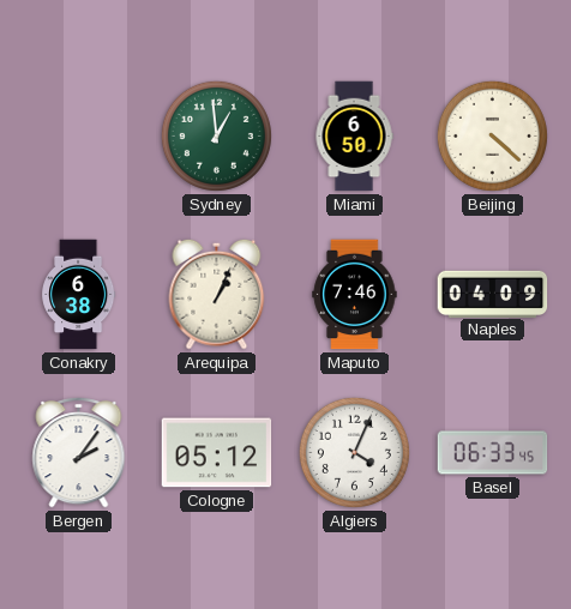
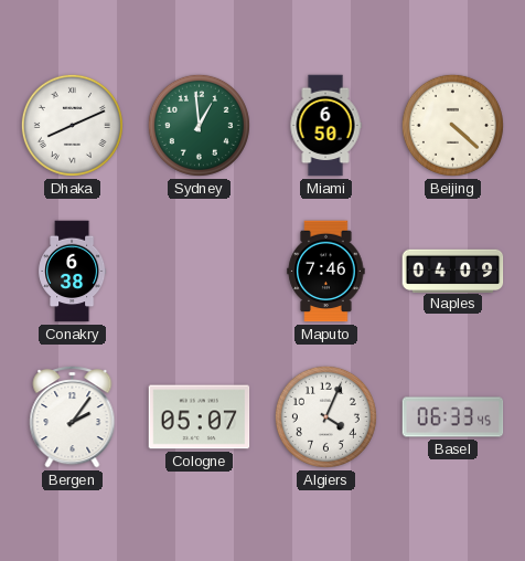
Dhaka: none -> 8:11 (72, 125)
Arequipa: 1:04 -> none (217, 294)
Cologne: 05:12 -> 05:07 (200, 417)
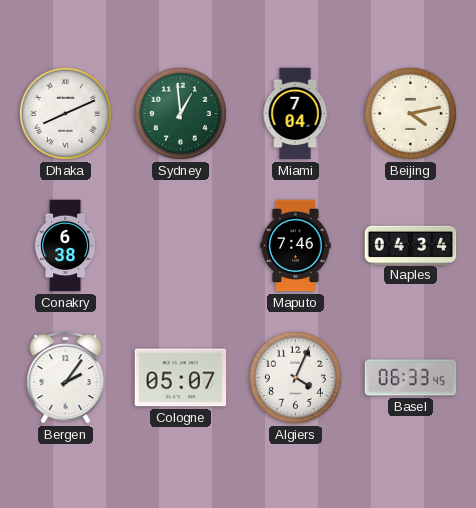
Miami: 6:50 -> 7:04 (295, 114)
Beijing: 4:22 -> 4:13 (410, 113)
Naples: 04:09 -> 04:34 (411, 245)
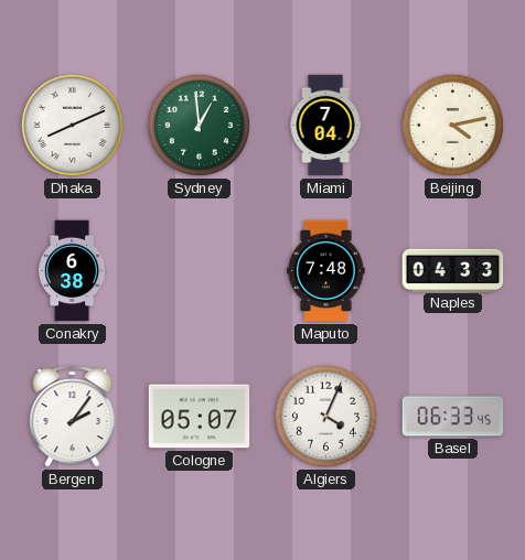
Maputo: 7:46 -> 7:48 (326, 271)
Naples: 04:34 -> 04:33 (453, 270)
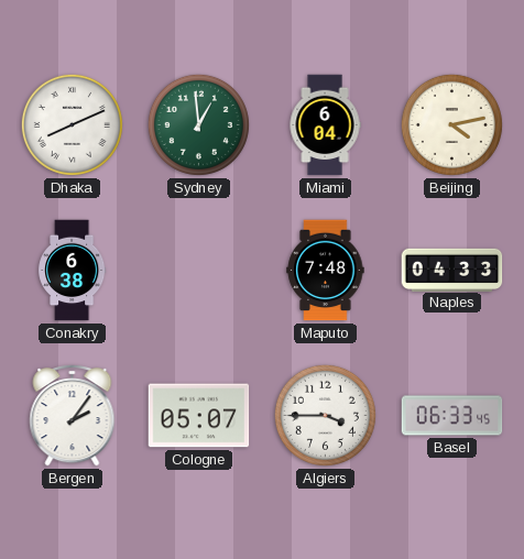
Miami: 7:04 -> 6:04 (325, 125)
Algiers: 4:04 -> 3:45 (325, 415)
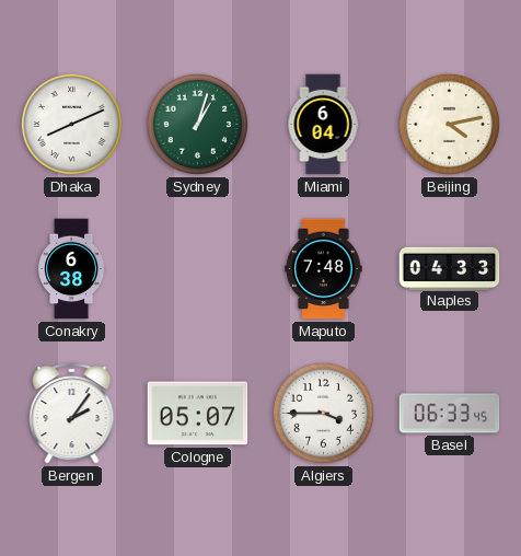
Sydney: 12:59 -> 1:03 (197, 124)
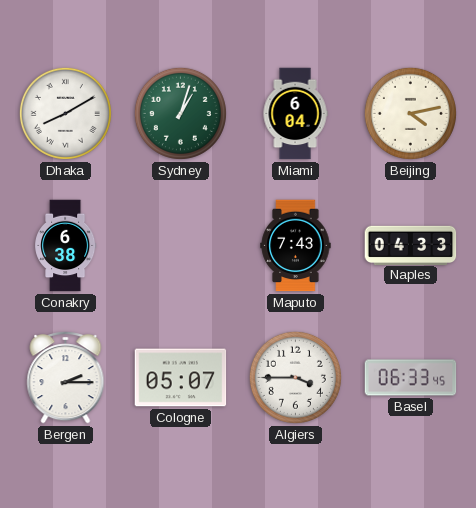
Dhaka: 8:11 -> 8:10 (65, 113)
Maputo: 7:48 -> 7:43 (296, 246)
Bergen: 2:06 -> 2:15 (66, 377)
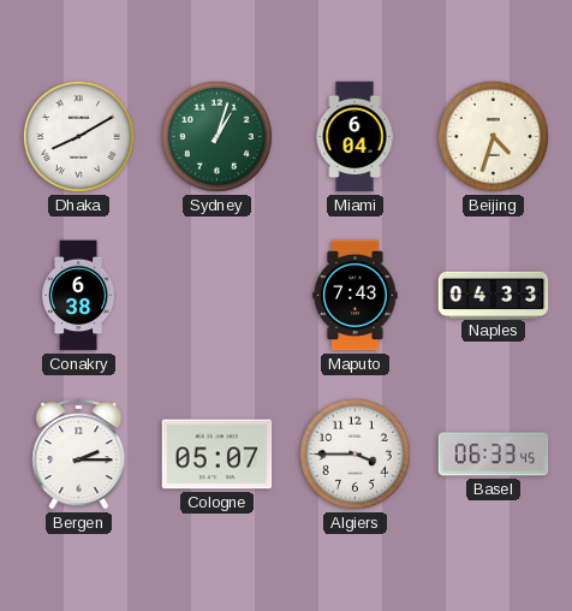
Beijing: 4:13 -> 4:33 (493, 136)
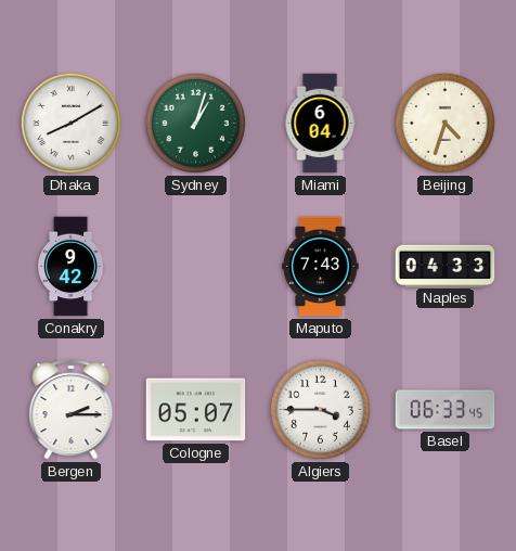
Conakry: 6:38 -> 9:42 (72, 267)
